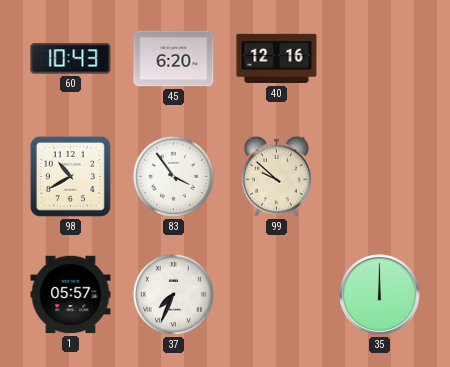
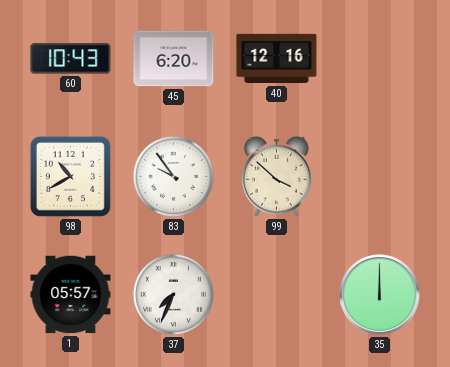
83: 3:54 -> 9:54 (173, 176)
99: 9:52 -> 3:52 (276, 176)
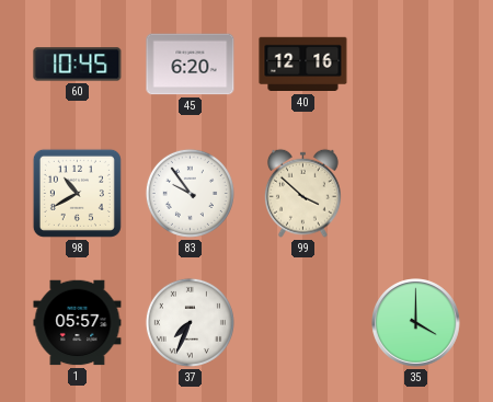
60: 10:43 -> 10:45 (78, 65)
35: 12:00 -> 4:00 (416, 323)
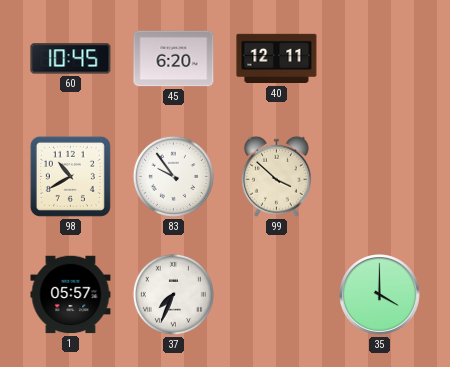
40: 12:16 -> 12:11 (277, 59)
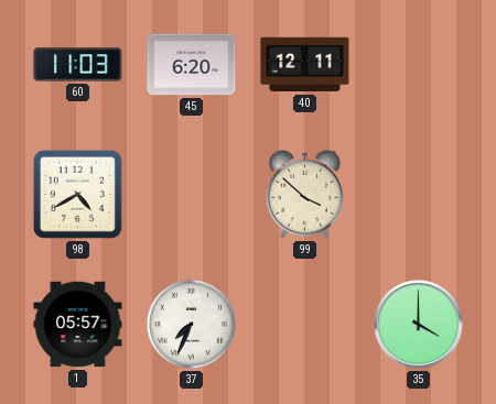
60: 10:45 -> 11:03 (78, 65)
98: 10:40 -> 4:40 (77, 194)
83: 9:54 -> none (173, 176)
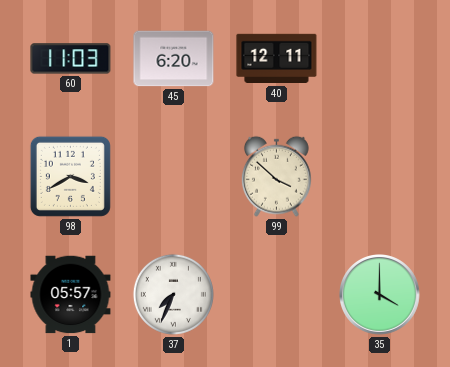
98: 4:40 -> 3:40 (70, 176)
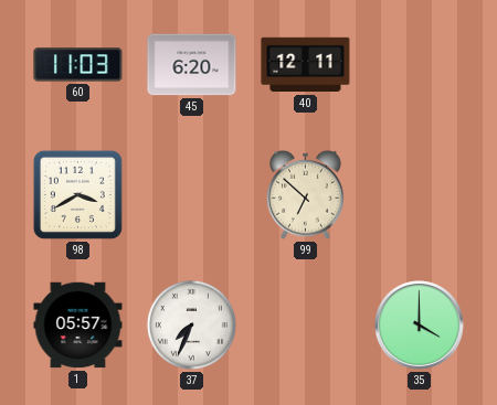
99: 3:52 -> 6:52 (305, 194)
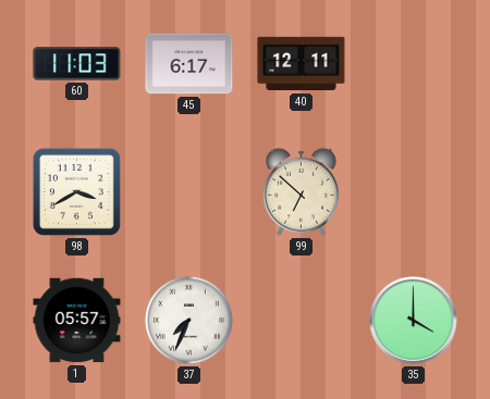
45: 6:20 -> 6:17 (189, 64)
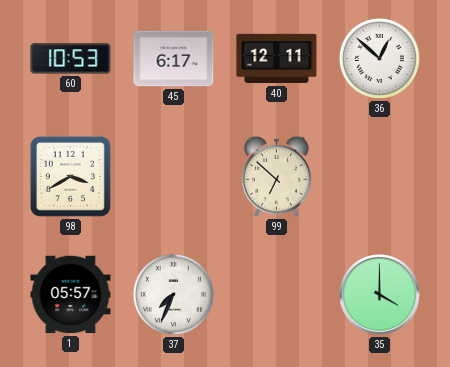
60: 11:03 -> 10:53 (71, 59)
36: none -> 12:52 (379, 58)
